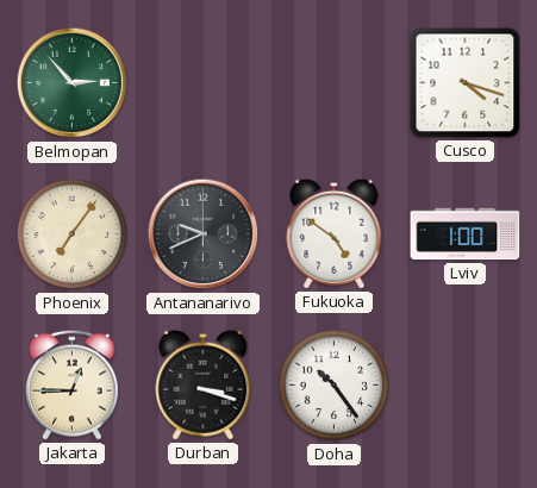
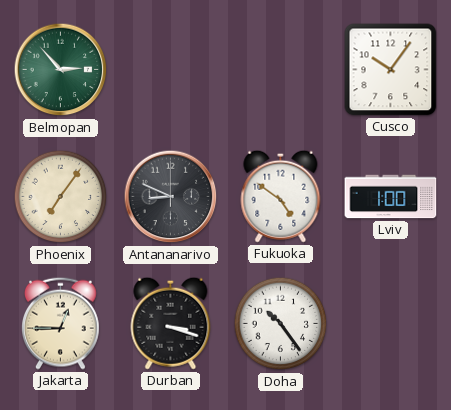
Cusco: 4:18 -> 10:06 (391, 70)
Antananarivo: 9:41 -> 8:49 (171, 197)
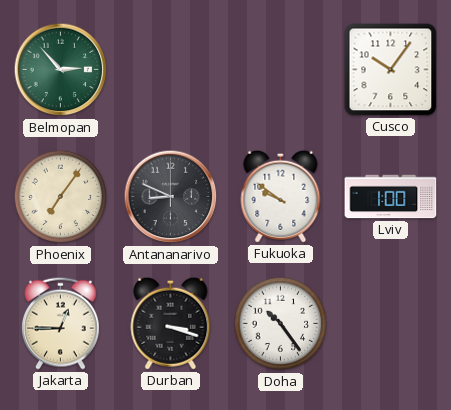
Fukuoka: 4:51 -> 9:51 (281, 196)
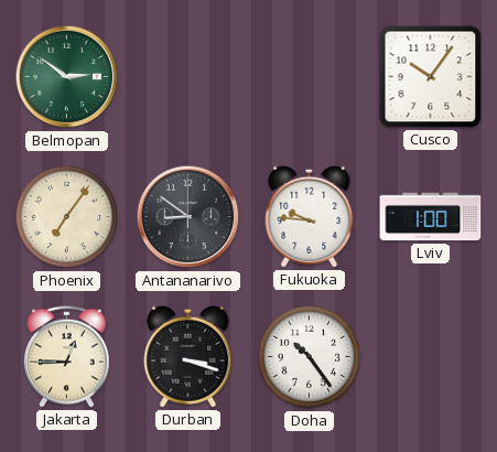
Belmopan: 2:53 -> 2:51 (67, 77)
Antananarivo: 8:49 -> 8:51 (188, 217)
Fukuoka: 9:51 -> 9:46 (310, 216)
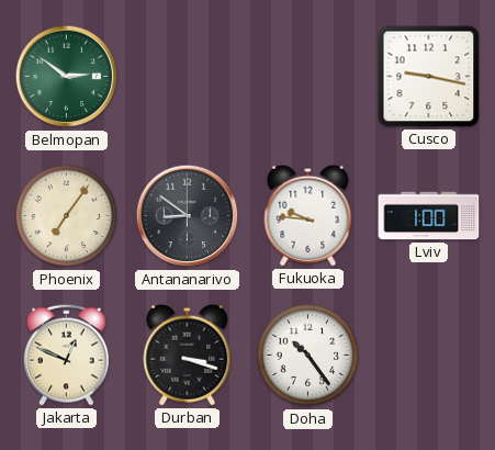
Cusco: 10:06 -> 9:17 (429, 77)
Jakarta: 12:45 -> 12:49 (66, 355)
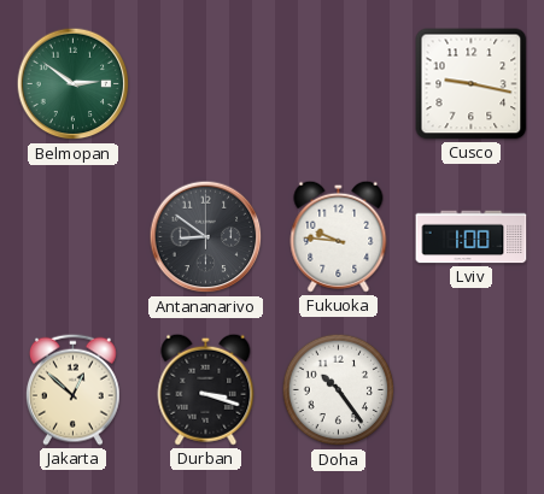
Phoenix: 7:06 -> none (67, 216)
Jakarta: 12:49 -> 12:52 (72, 389)
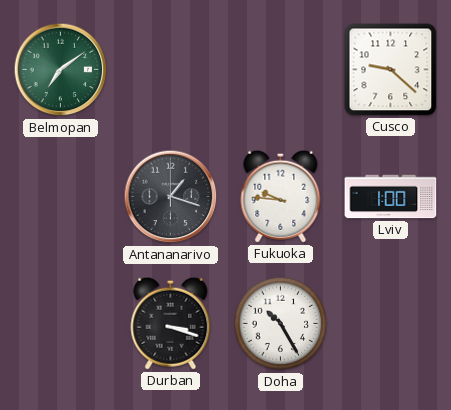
Belmopan: 2:51 -> 7:09 (61, 70)
Cusco: 9:17 -> 9:22 (391, 70)
Antananarivo: 8:51 -> 1:18 (171, 197)
Jakarta: 12:52 -> none (72, 389)
Doha: 10:24 -> 10:25 (281, 324)
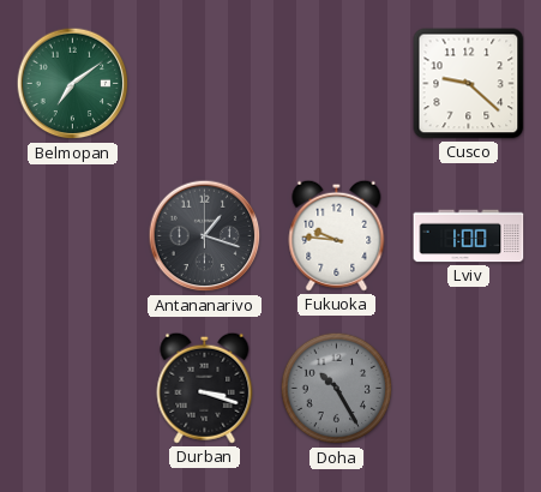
Doha dial: white -> grey (337, 389)
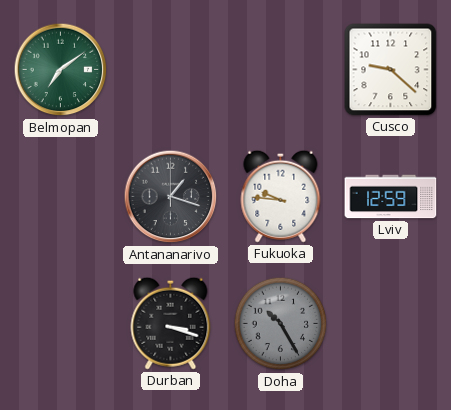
Lviv: 1:00 -> 12:59 (391, 197)
